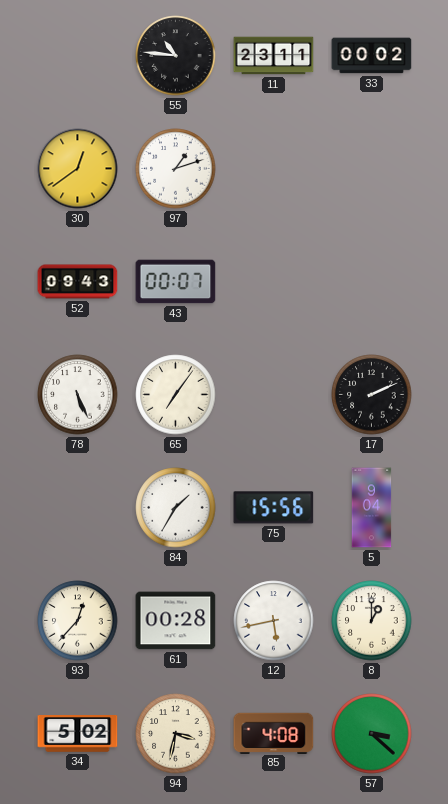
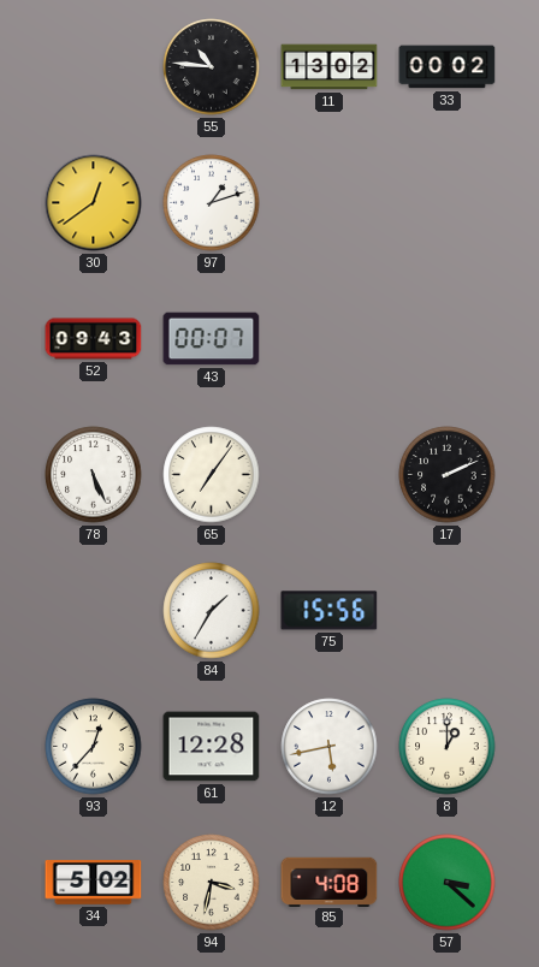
11: 23:11 -> 13:02 (330, 67)
5: 9:04 -> none (372, 508)
61: 00:28 -> 12:28 (212, 747)
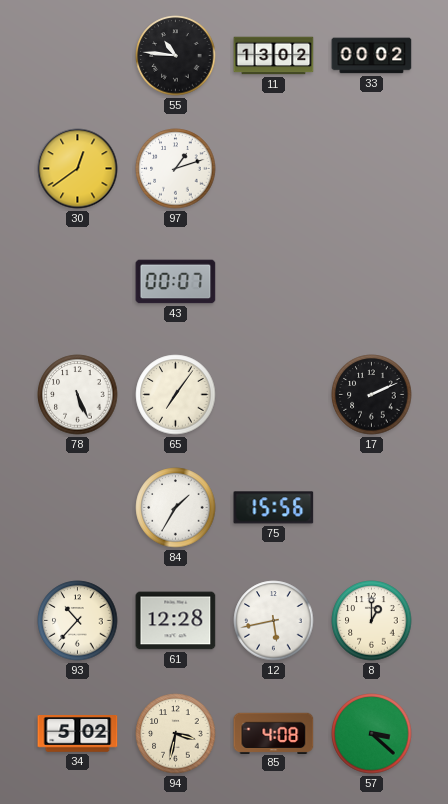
52: 09:43 -> none (94, 339)
93: 12:37 -> 10:37 (78, 621)
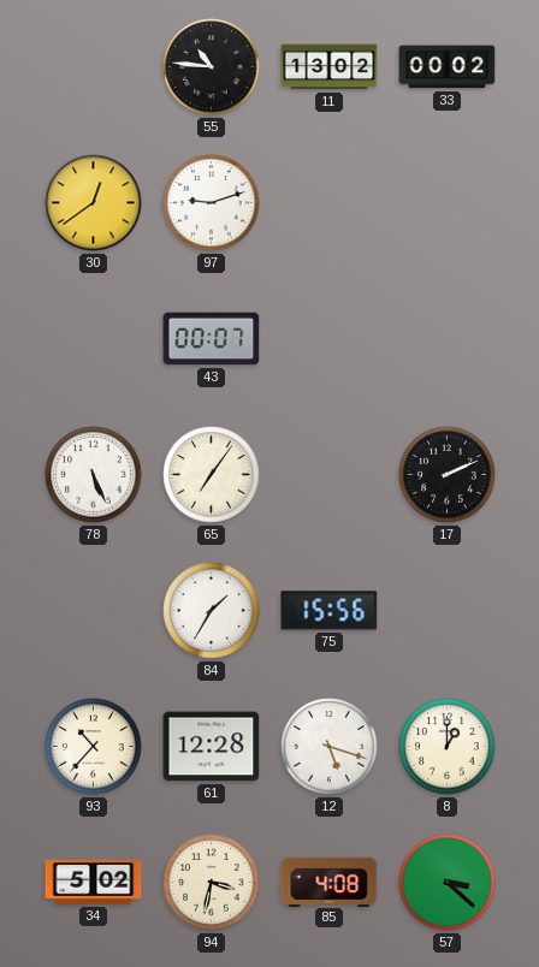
97: 1:12 -> 9:12 (212, 203)
12: 5:43 -> 5:18 (330, 747)
